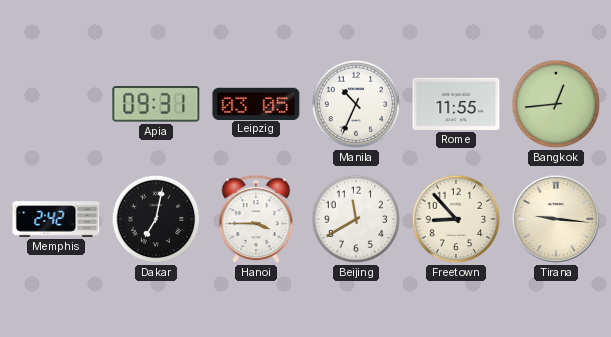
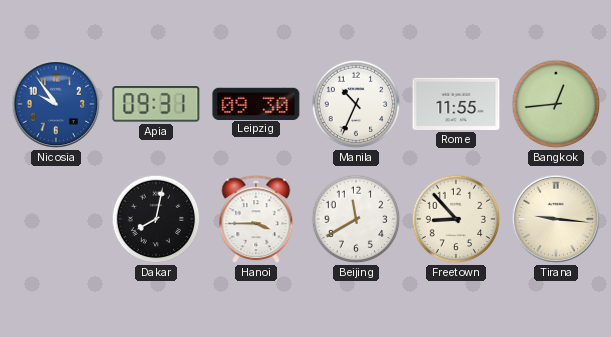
Nicosia: none -> 9:54 (56, 104)
Leipzig: 03:05 -> 09:30 (256, 103)
Memphis: 2:42 -> none (56, 219)
Dakar: 7:02 -> 8:02 (156, 219)
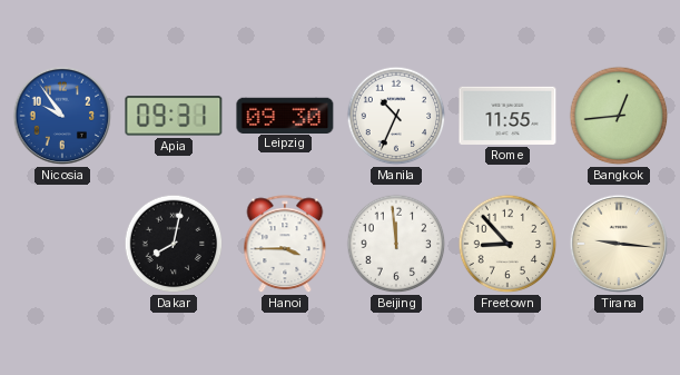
Beijing: 11:40 -> 11:59 (396, 244)
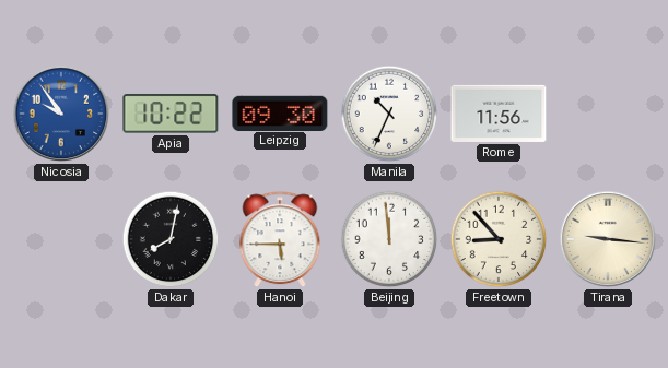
Apia: 09:31 -> 10:22 (171, 114)
Rome: 11:55 -> 11:56 (499, 114)
Bangkok: 12:44 -> none (619, 116)
Hanoi: 3:45 -> 5:45 (280, 240)
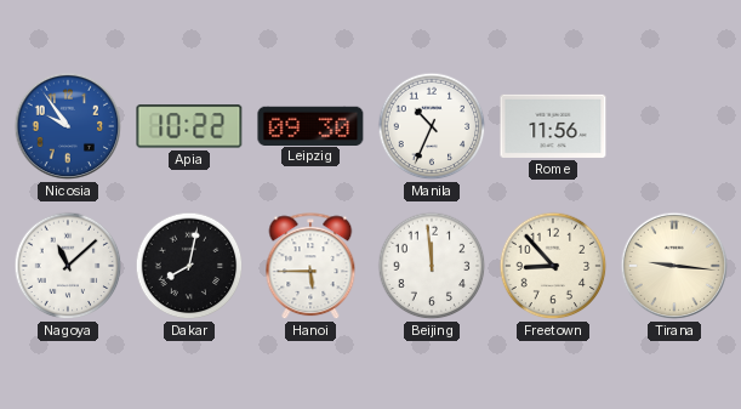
Nagoya: none -> 11:08 (68, 266)
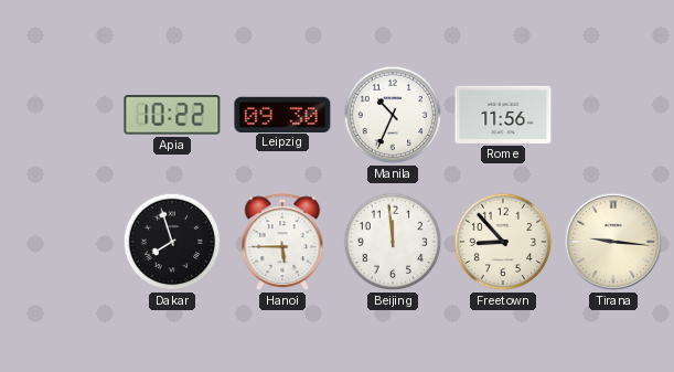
Nicosia: 9:54 -> none (68, 126)
Nagoya: 11:08 -> none (68, 266)
Dakar: 8:02 -> 7:57 (172, 242)
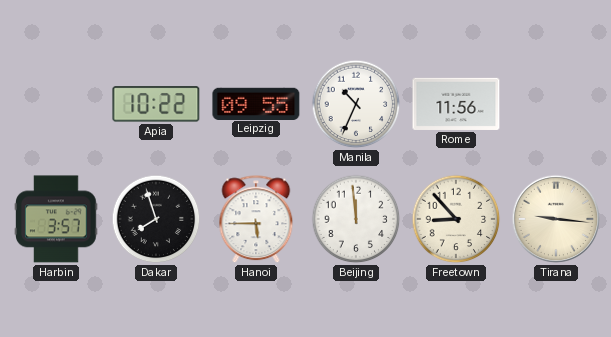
Leipzig: 09:30 -> 09:55 (256, 103)
Harbin: none -> 3:57 (56, 219)
